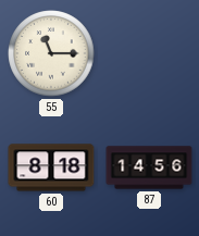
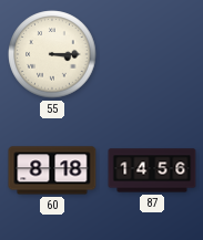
55: 11:15 -> 3:15 (52, 54)
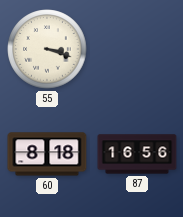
55: 3:15 -> 3:18 (47, 49)
87: 14:56 -> 16:56 (137, 154)
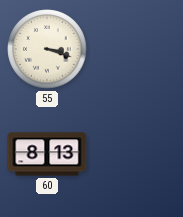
60: 8:18 -> 8:13 (47, 154)
87: 16:56 -> none (137, 154)
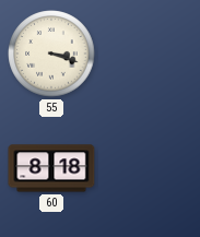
60: 8:13 -> 8:18 (51, 168)
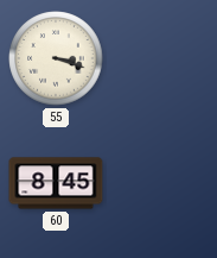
60: 8:18 -> 8:45 (56, 183)
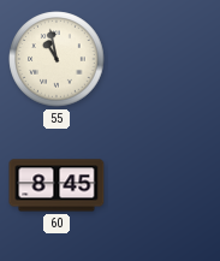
55: 3:18 -> 10:58 (57, 59)
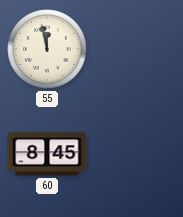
55: 10:58 -> 11:58 (47, 49)
